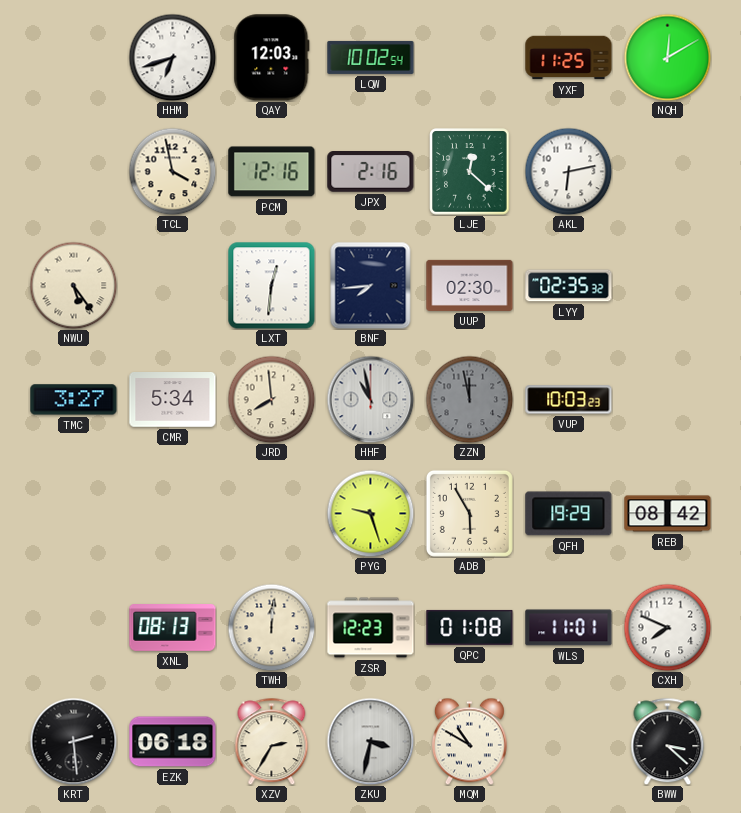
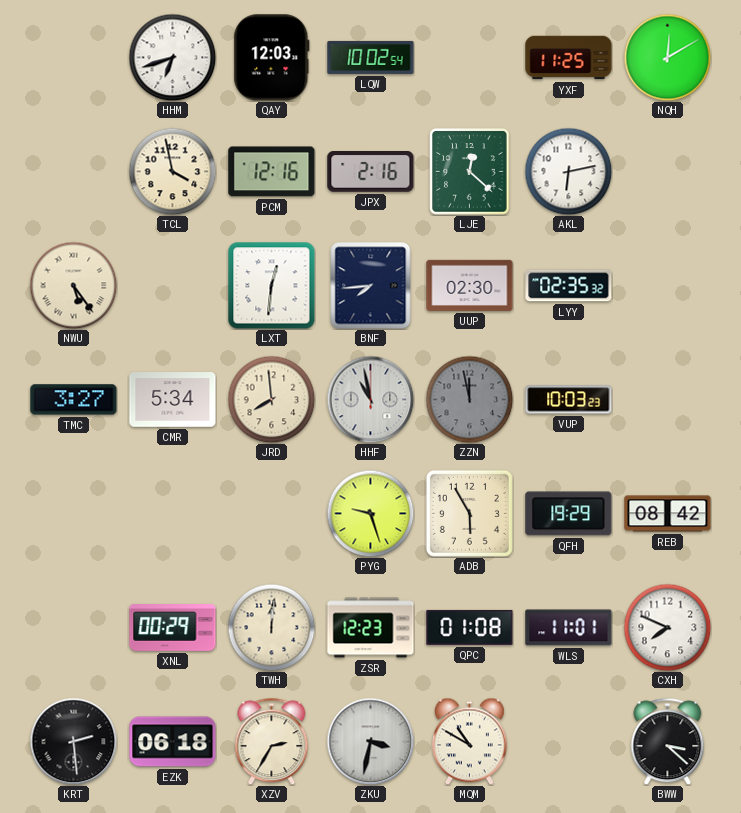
XNL: 08:13 -> 00:29 (173, 628)
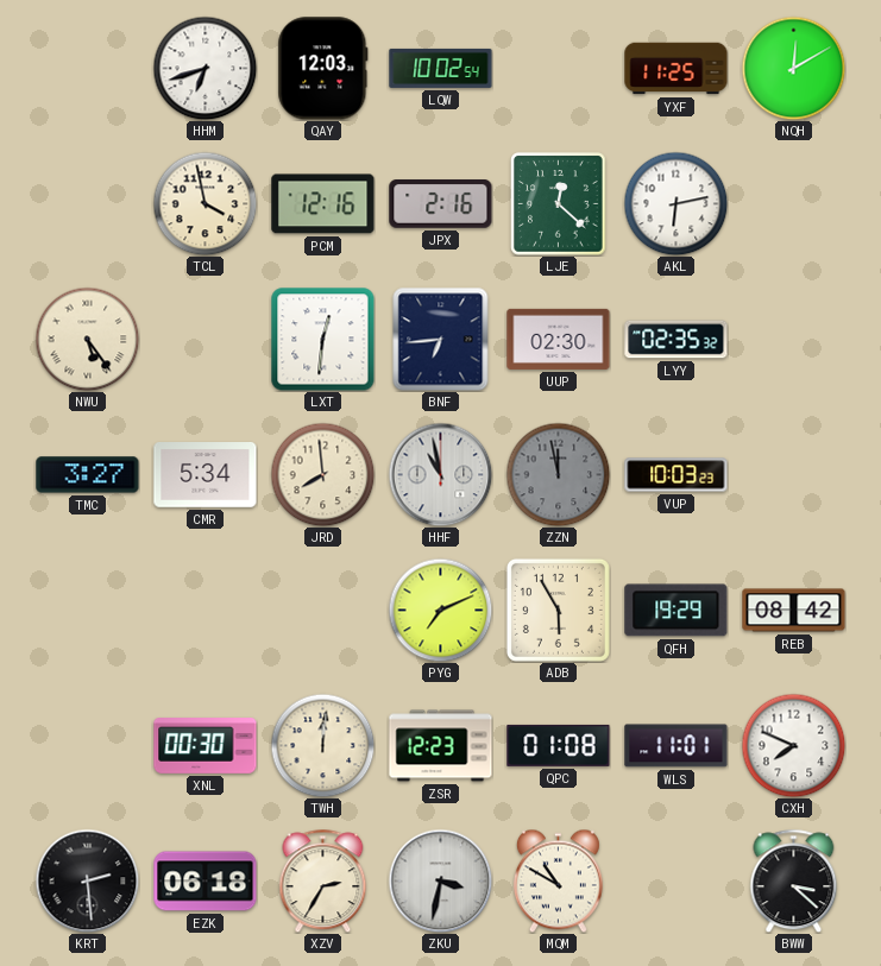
BNF: 7:44 -> 6:44 (441, 339)
PYG: 9:27 -> 7:11 (440, 610)
XNL: 00:29 -> 00:30 (206, 746)
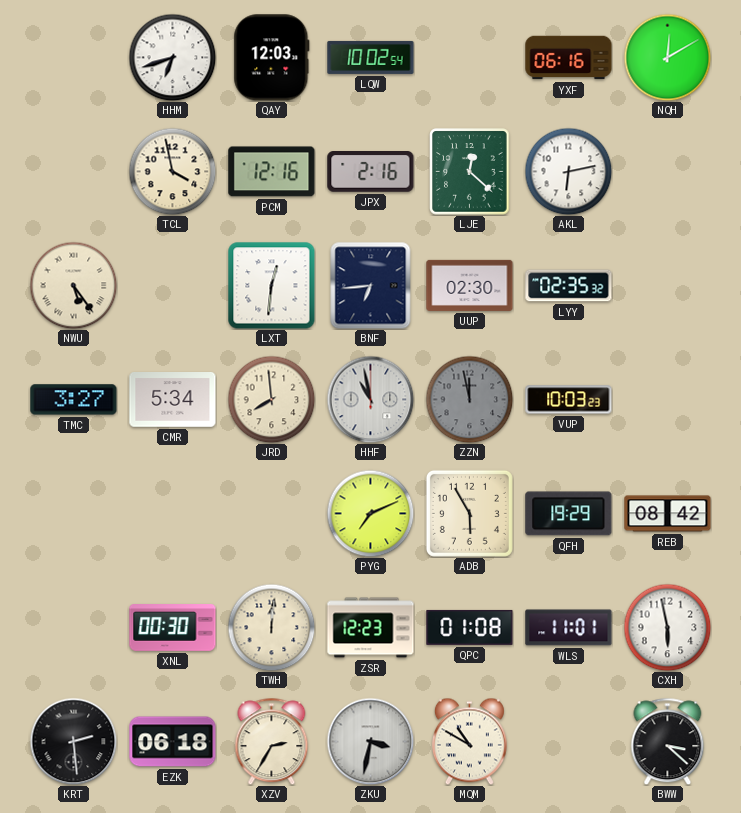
YXF: 11:25 -> 06:16 (569, 58)
CXH: 7:49 -> 5:58 (667, 627)
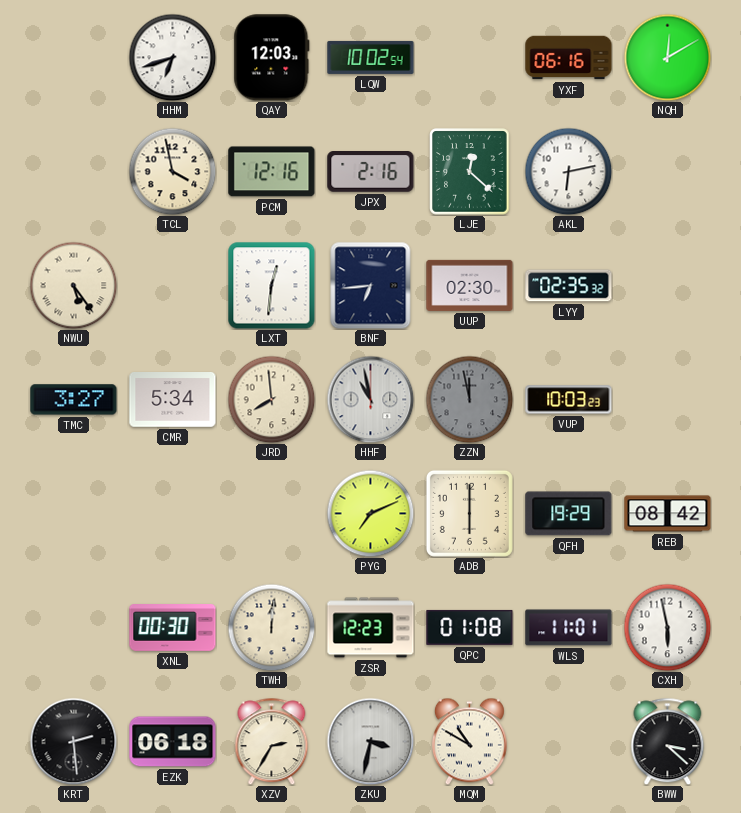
ADB: 5:55 -> 6:00 (469, 513)
